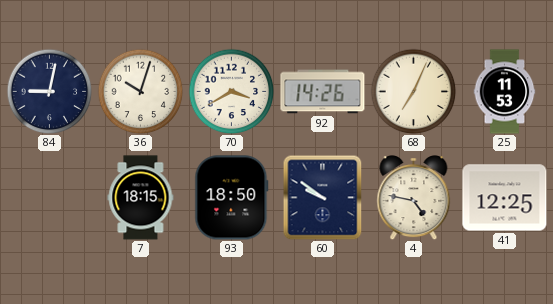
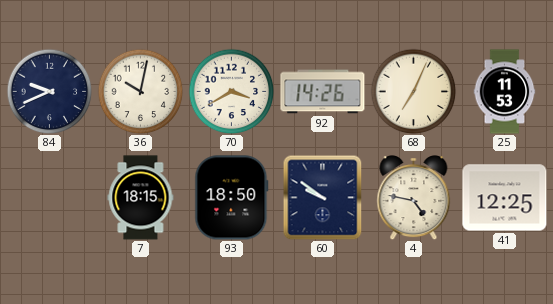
84: 9:02 -> 9:41 (49, 91)
36: 10:03 -> 10:02 (140, 91)
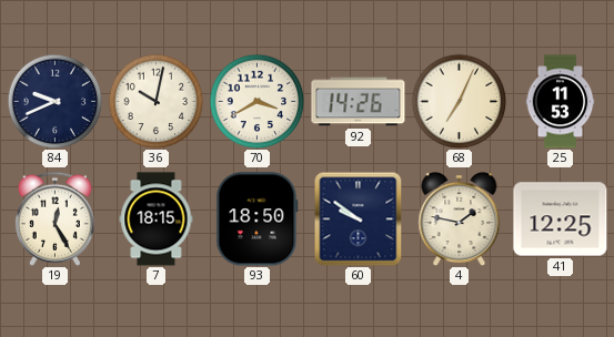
19: none -> 12:25 (54, 218)
4: 4:47 -> 1:47 (460, 219)
